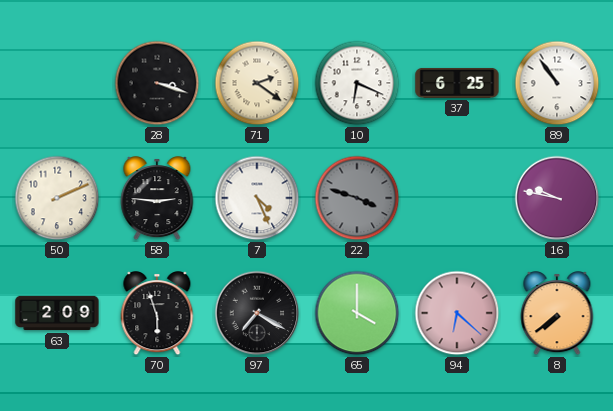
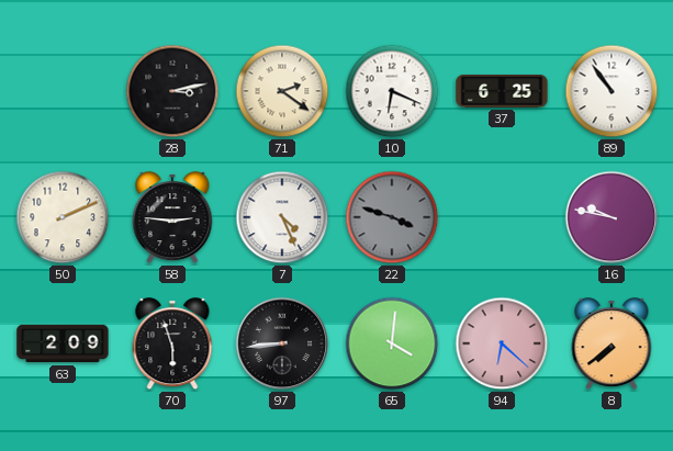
28: 3:18 -> 3:13 (172, 91)
97: 7:20 -> 8:44 (282, 343)
65: 4:00 -> 4:01 (392, 343)
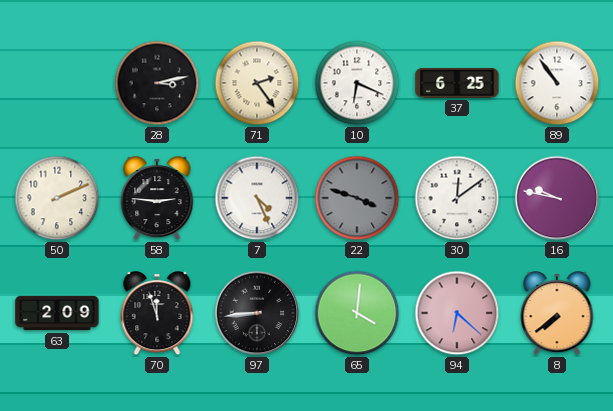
71: 2:21 -> 2:24 (257, 83)
30: none -> 12:09 (457, 198)
70: 5:57 -> 11:57 (157, 314)
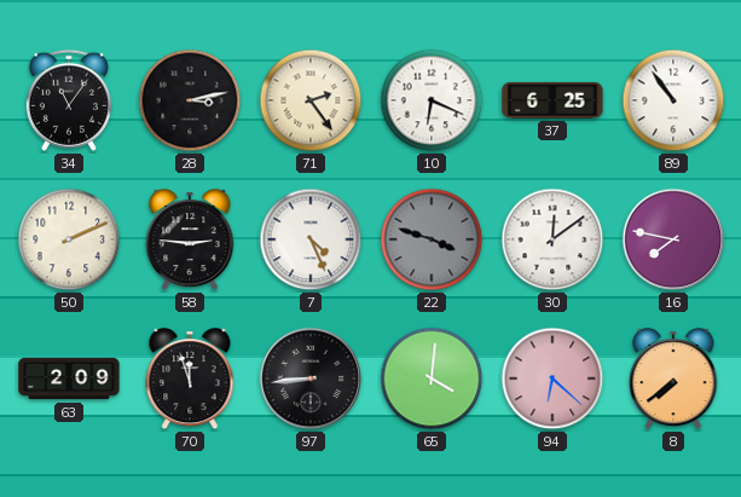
34: none -> 11:06 (69, 100)
16: 9:47 -> 7:47 (673, 239)
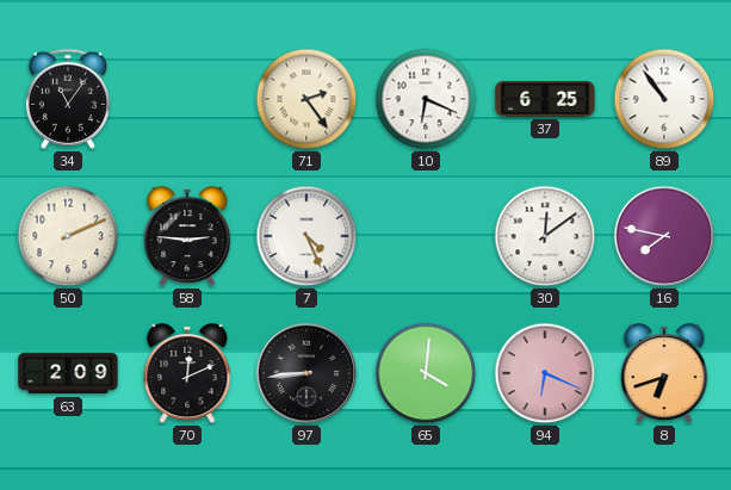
28: 3:13 -> none (190, 100)
22: 3:48 -> none (432, 239)
70: 11:57 -> 12:11 (187, 374)
94: 6:22 -> 6:19 (545, 373)
8: 7:39 -> 6:42 (664, 374)
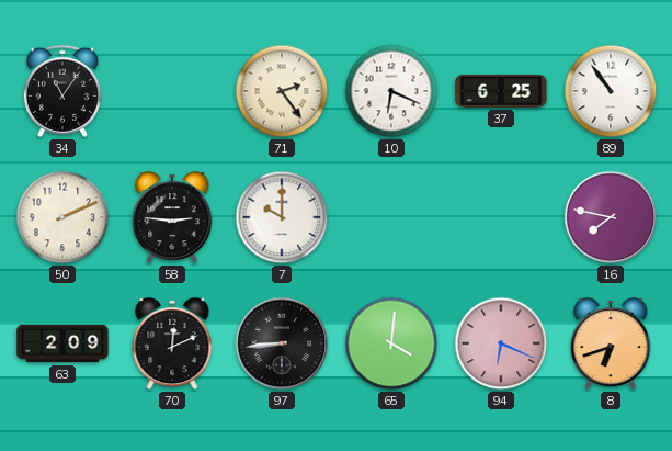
7: 4:26 -> 10:00 (282, 217)
30: 12:09 -> none (545, 236)
